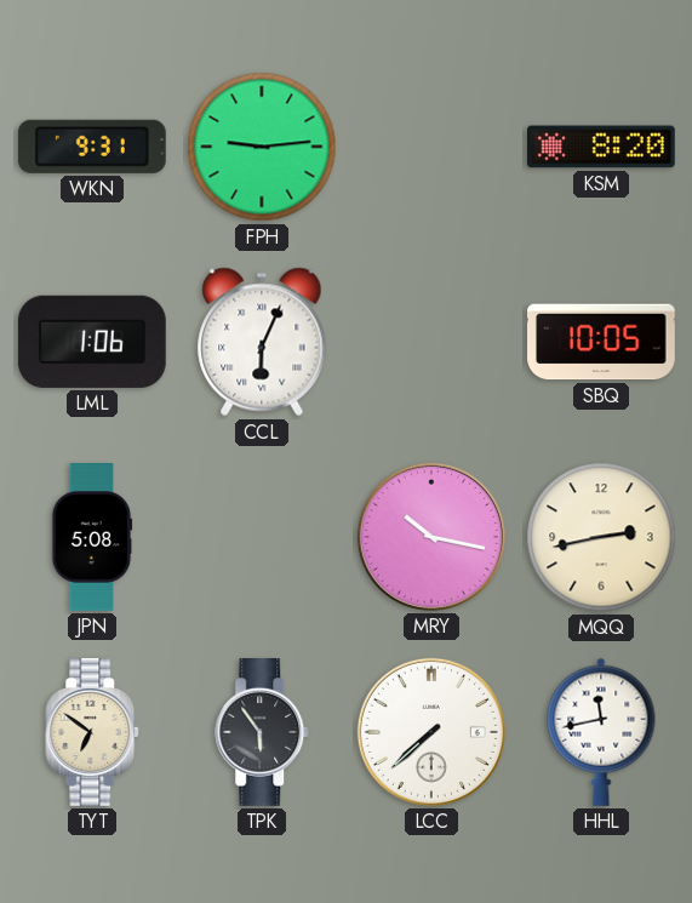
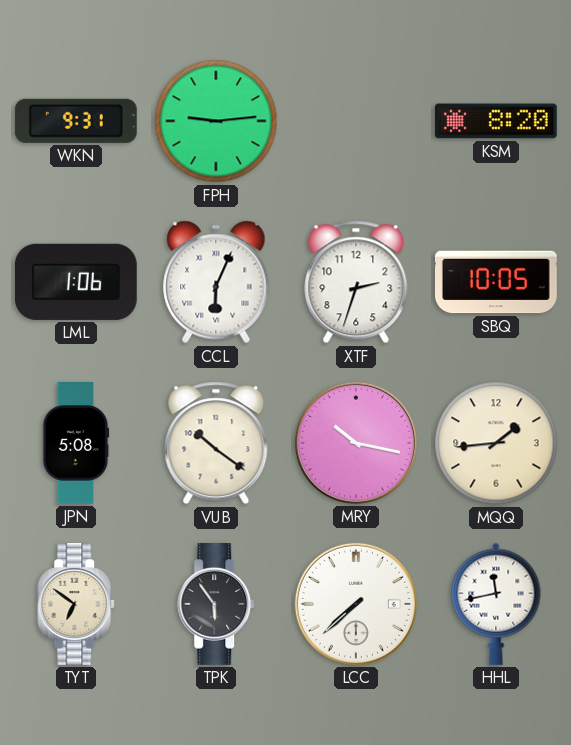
XTF: none -> 2:33 (356, 282)
VUB: none -> 10:21 (216, 443)
MQQ: 2:43 -> 1:44 (496, 443)
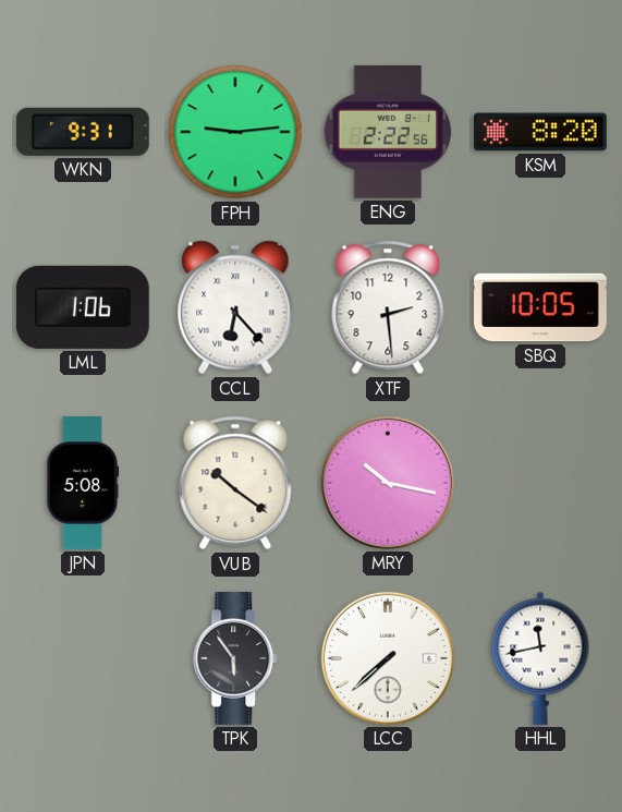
ENG: none -> 2:22 (388, 132)
CCL: 6:04 -> 6:23 (235, 307)
XTF: 2:33 -> 2:29 (388, 307)
MQQ: 1:44 -> none (496, 443)
TYT: 6:51 -> none (77, 605)
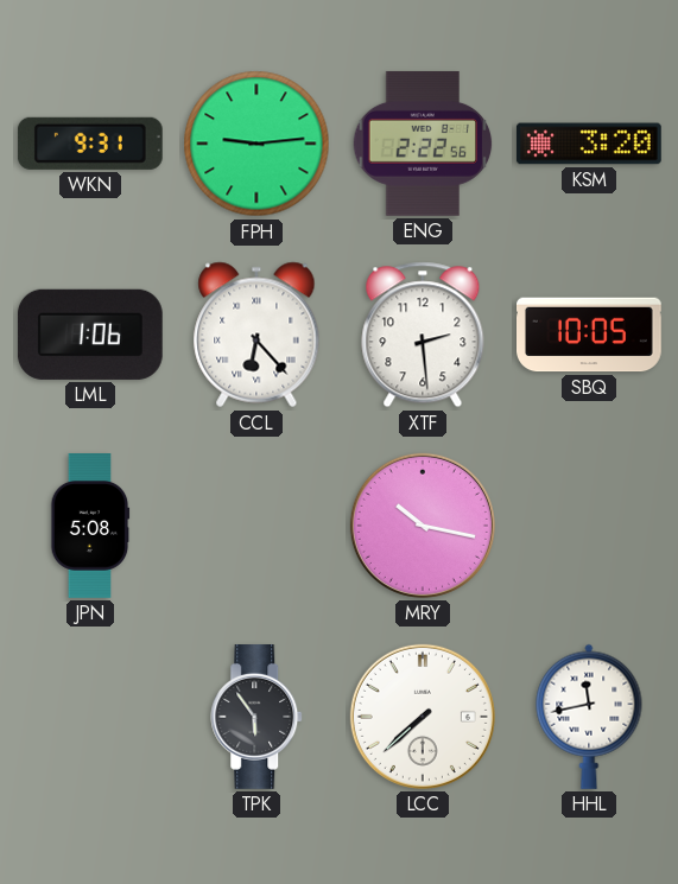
KSM: 8:20 -> 3:20 (589, 144)
VUB: 10:21 -> none (235, 483)
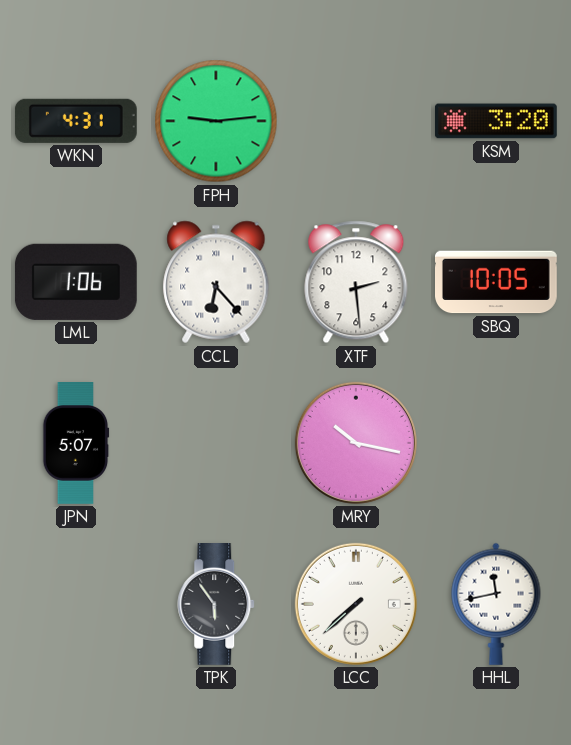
WKN: 9:31 -> 4:31 (76, 121)
ENG: 2:22 -> none (423, 144)
JPN: 5:08 -> 5:07 (76, 444)
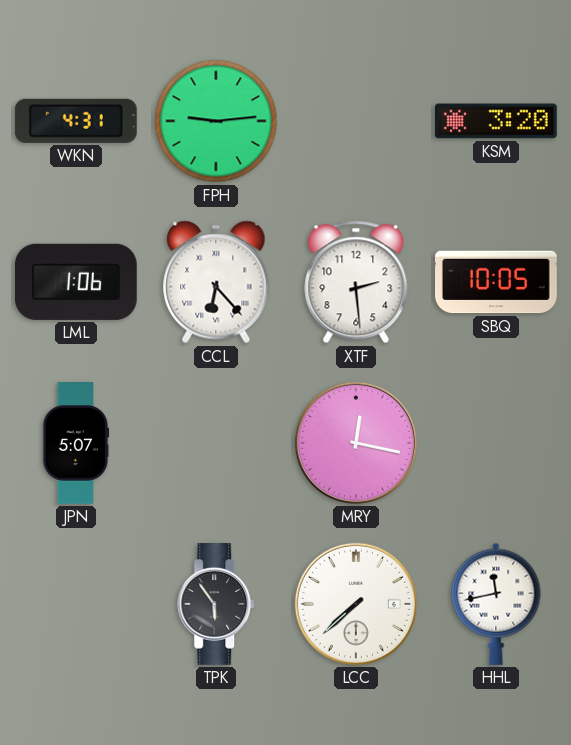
MRY: 10:17 -> 12:17 (356, 443)
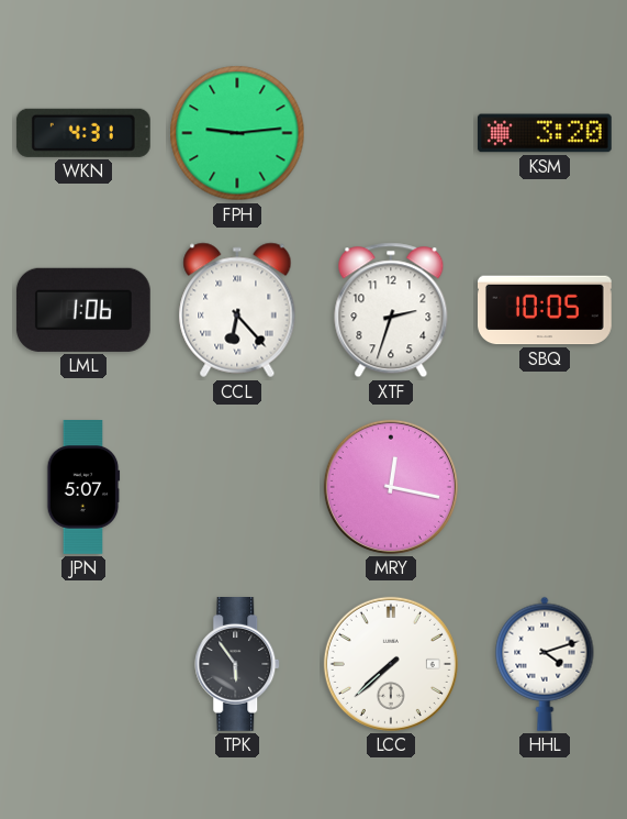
XTF: 2:29 -> 2:33 (391, 310)
HHL: 11:43 -> 4:12 (545, 664)
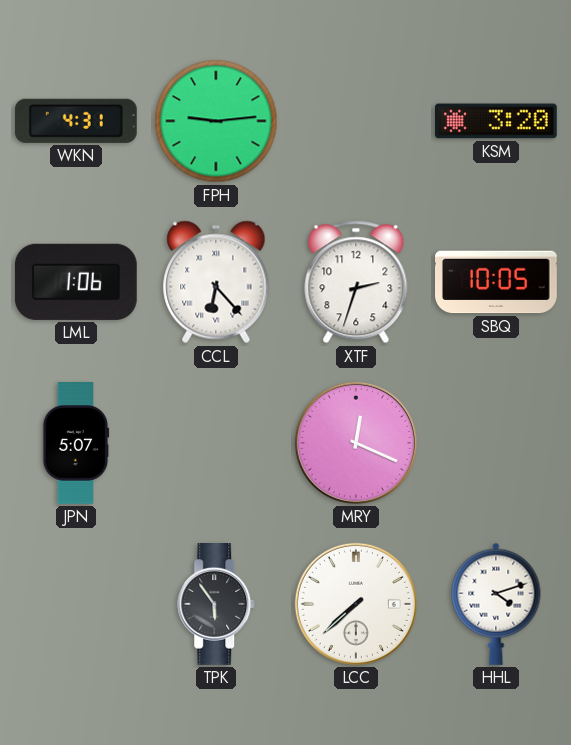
MRY: 12:17 -> 12:19 (356, 443)
